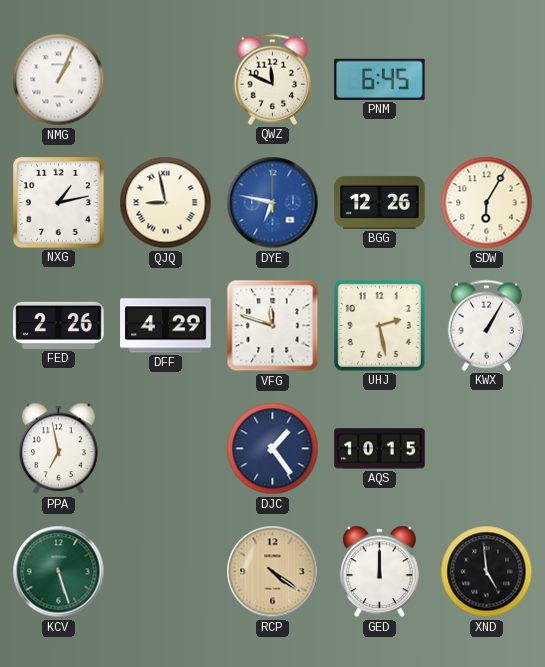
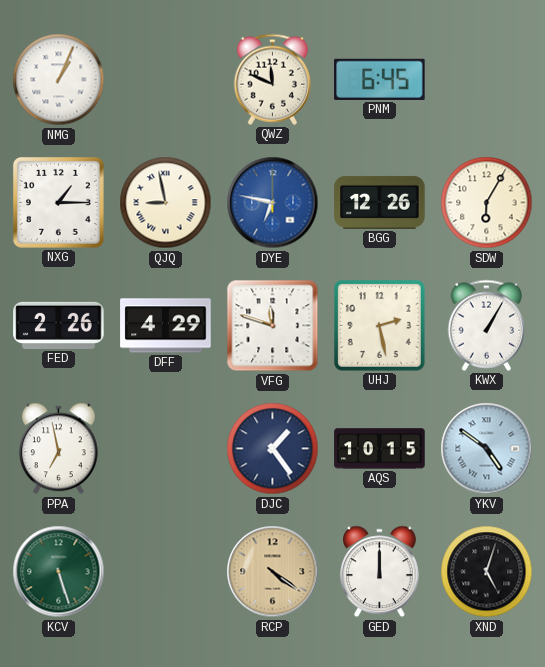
NXG: 1:13 -> 1:15 (58, 202)
YKV: none -> 4:51 (487, 449)
XND: 4:59 -> 5:03 (487, 572)
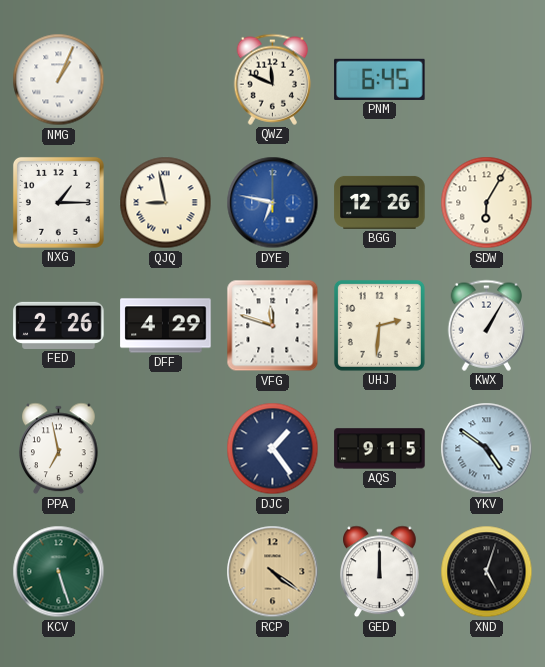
UHJ: 2:28 -> 2:31 (379, 325)
AQS: 10:15 -> 9:15 (380, 449)
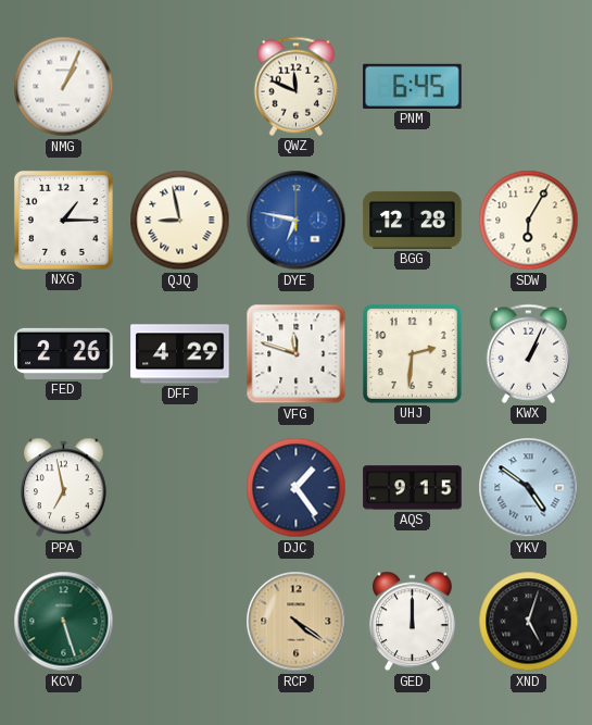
BGG: 12:26 -> 12:28 (413, 220)
KWX: 1:05 -> 1:04 (529, 353)
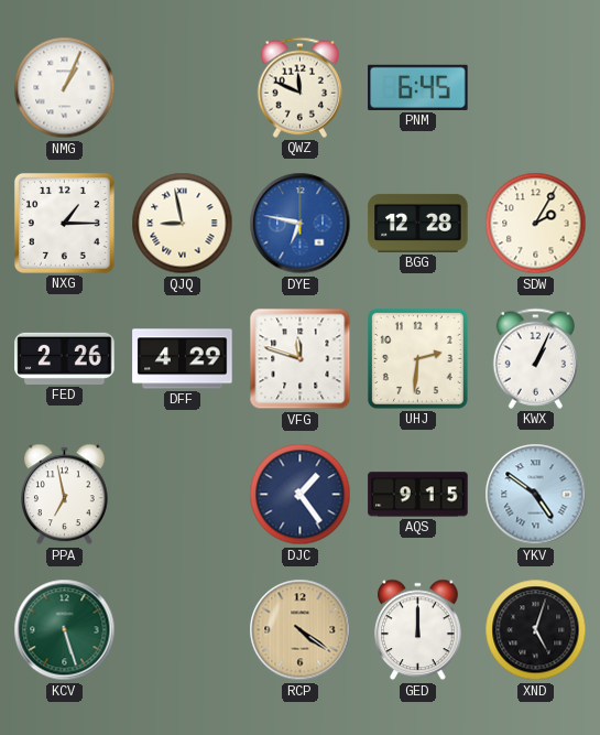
SDW: 6:05 -> 2:05 (536, 224)
